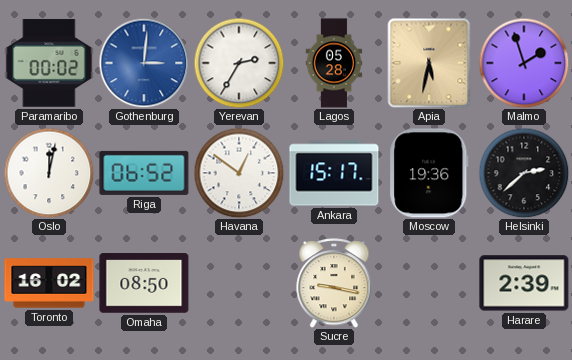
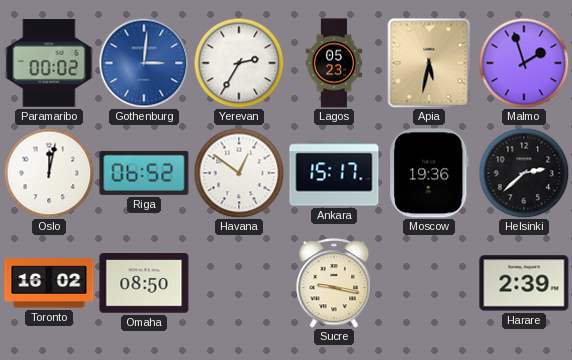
Lagos: 05:28 -> 05:23 (334, 63)
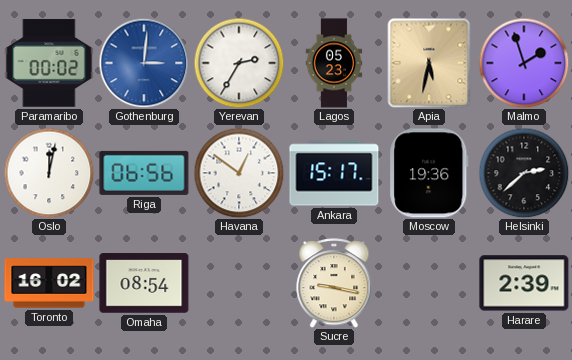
Riga: 06:52 -> 06:56 (144, 173)
Omaha: 08:50 -> 08:54 (144, 283)
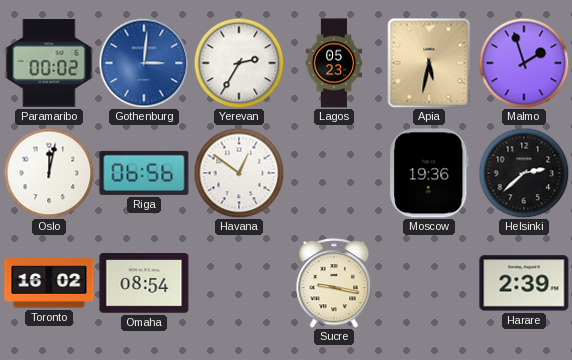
Ankara: 15:17 -> none (334, 173)
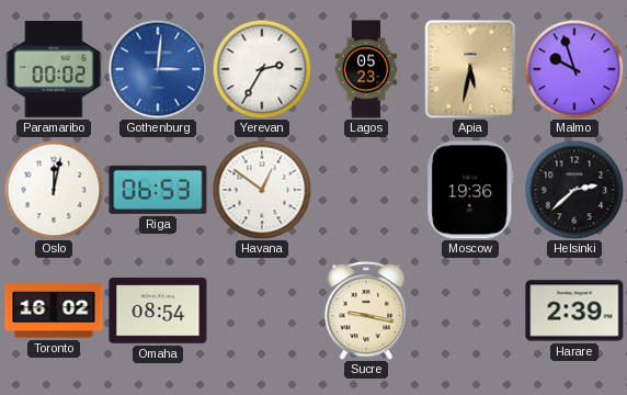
Malmo: 1:57 -> 9:57 (574, 69)
Riga: 06:56 -> 06:53 (158, 190)
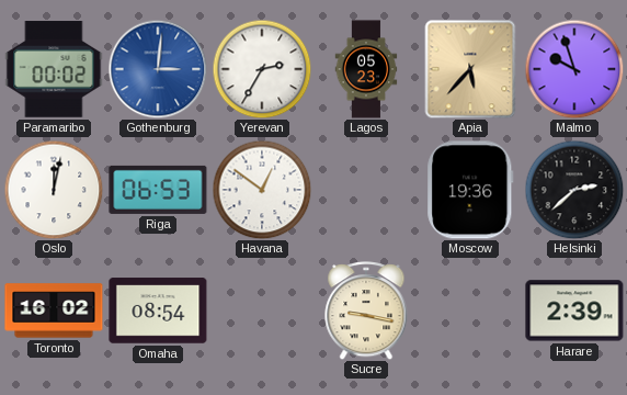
Apia: 5:32 -> 5:37 (470, 69)
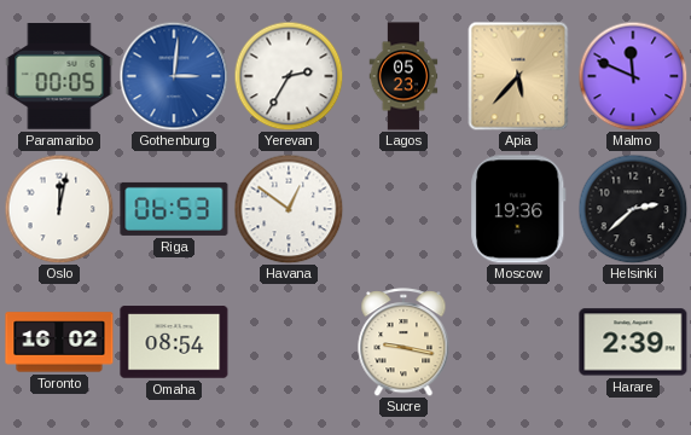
Paramaribo: 00:02 -> 00:05 (59, 76)
Malmo: 9:57 -> 11:49 (633, 76)
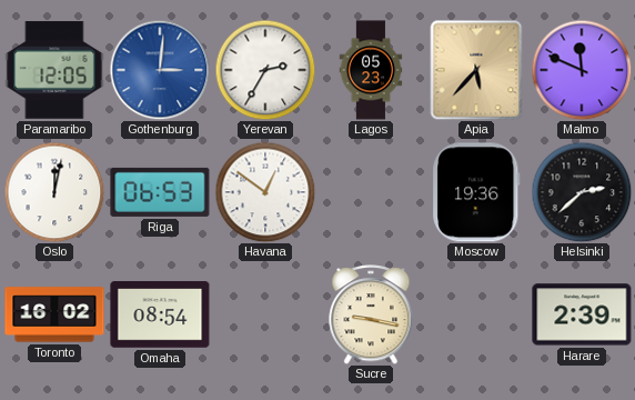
Paramaribo: 00:05 -> 12:05 (54, 70)
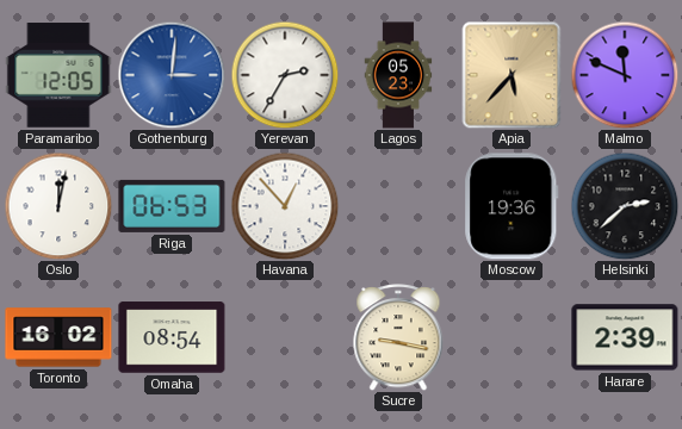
Havana: 12:51 -> 12:53 (285, 206)
